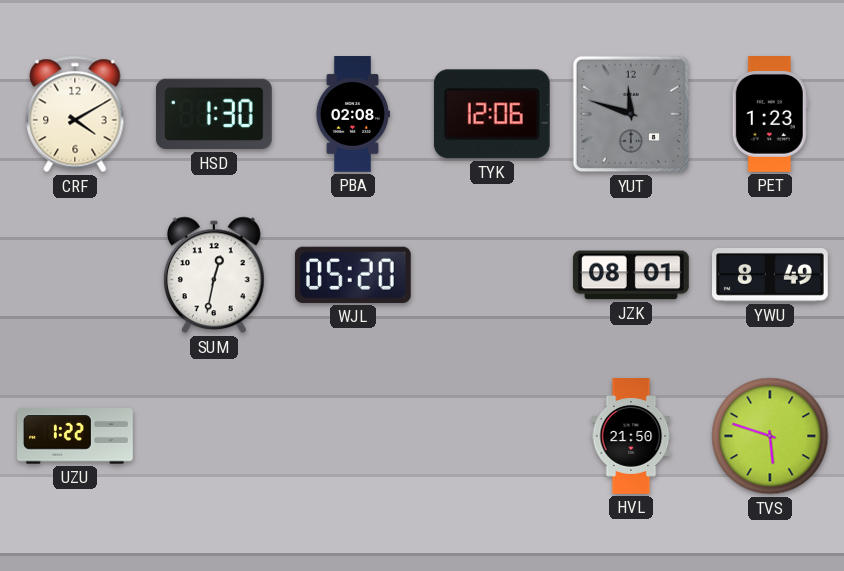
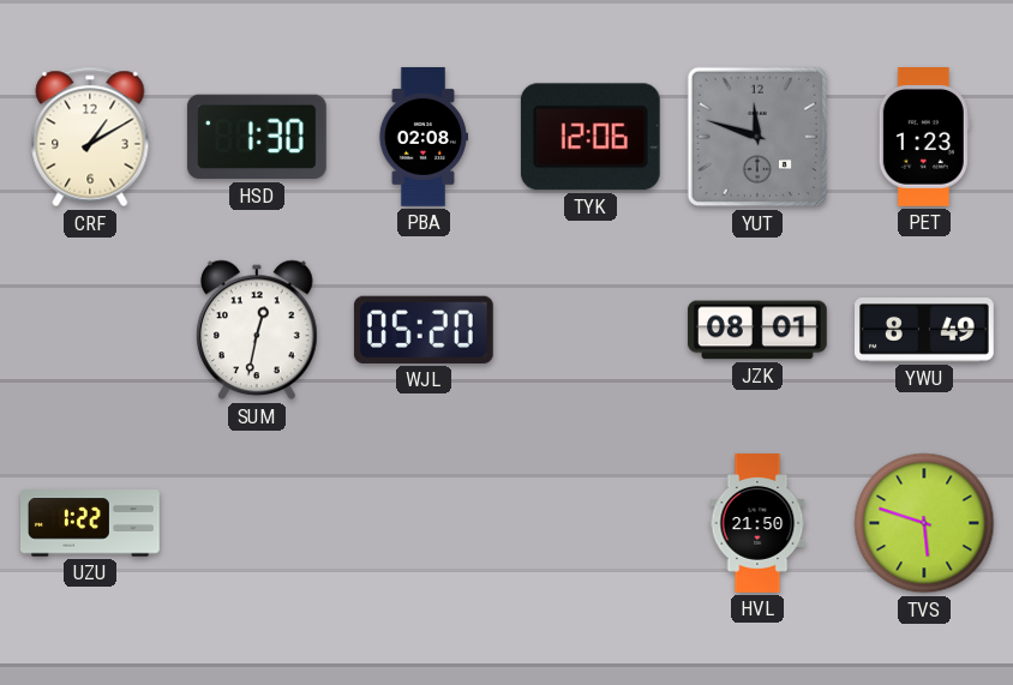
CRF: 4:10 -> 1:10 (90, 137)
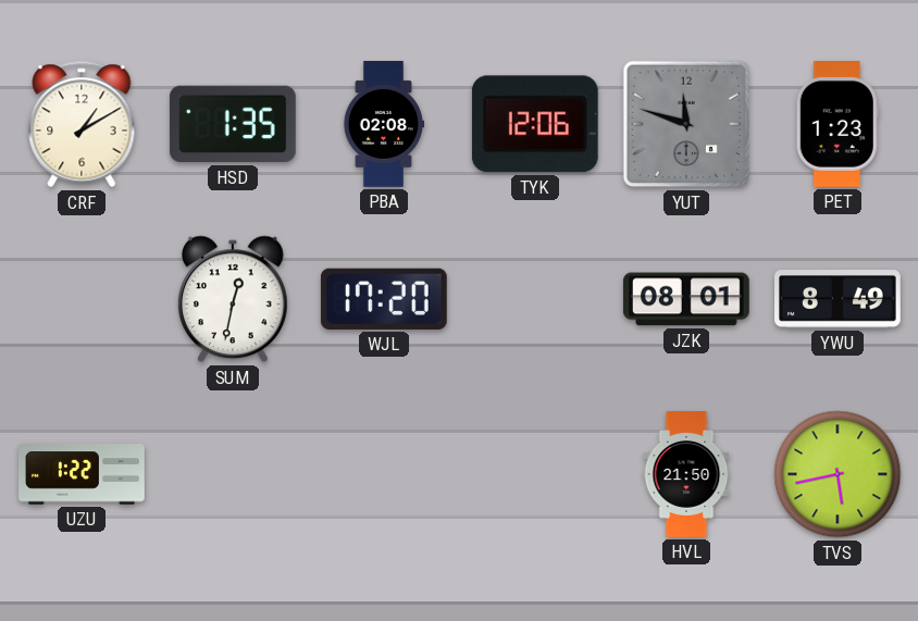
HSD: 1:30 -> 1:35 (233, 124)
WJL: 05:20 -> 17:20 (384, 299)
TVS: 5:48 -> 5:43 (838, 474)
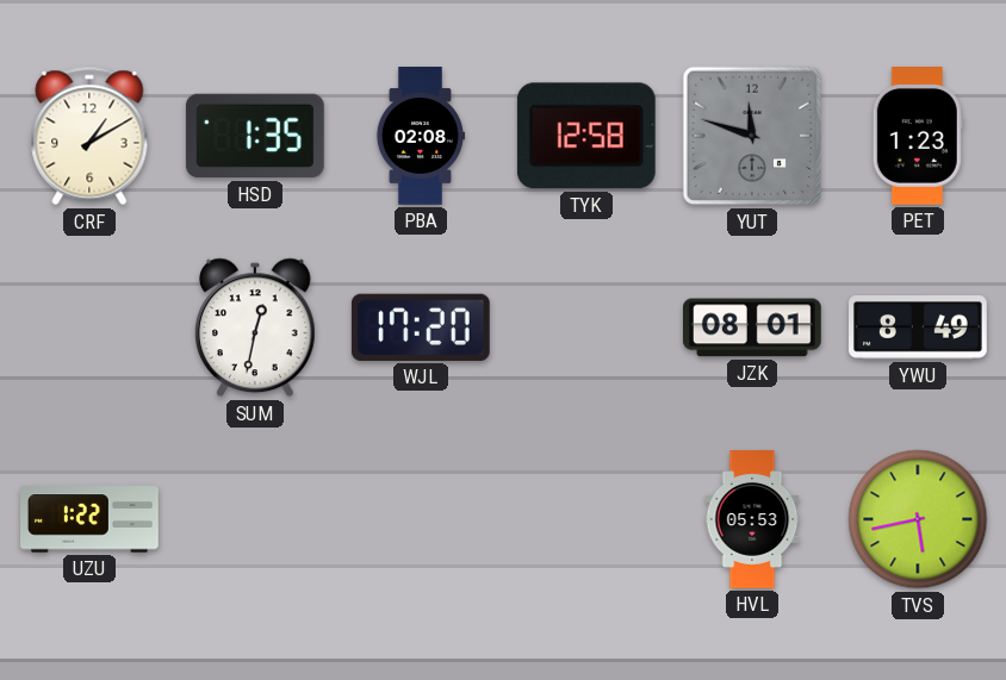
TYK: 12:06 -> 12:58 (586, 136)
HVL: 21:50 -> 05:53 (752, 519)
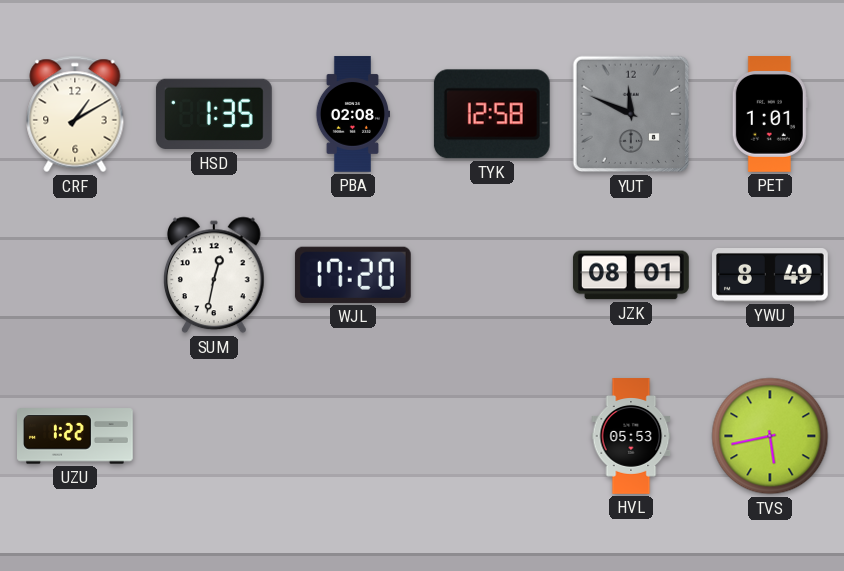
YUT: 11:48 -> 11:49 (631, 114)
PET: 1:23 -> 1:01 (770, 115)
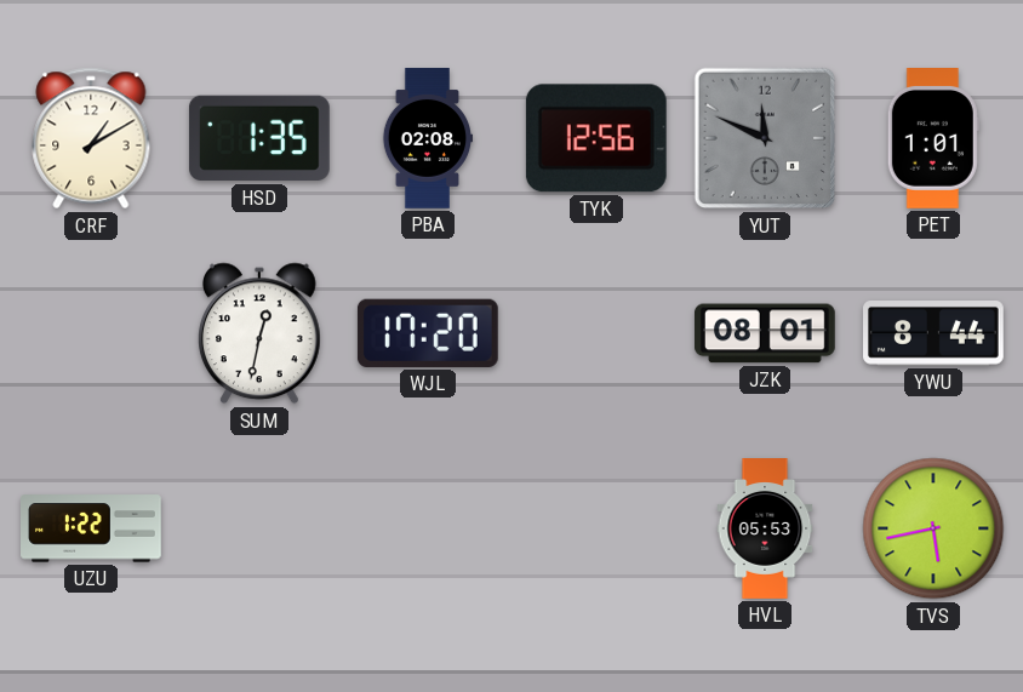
TYK: 12:58 -> 12:56 (596, 138)
YWU: 8:49 -> 8:44 (935, 334)
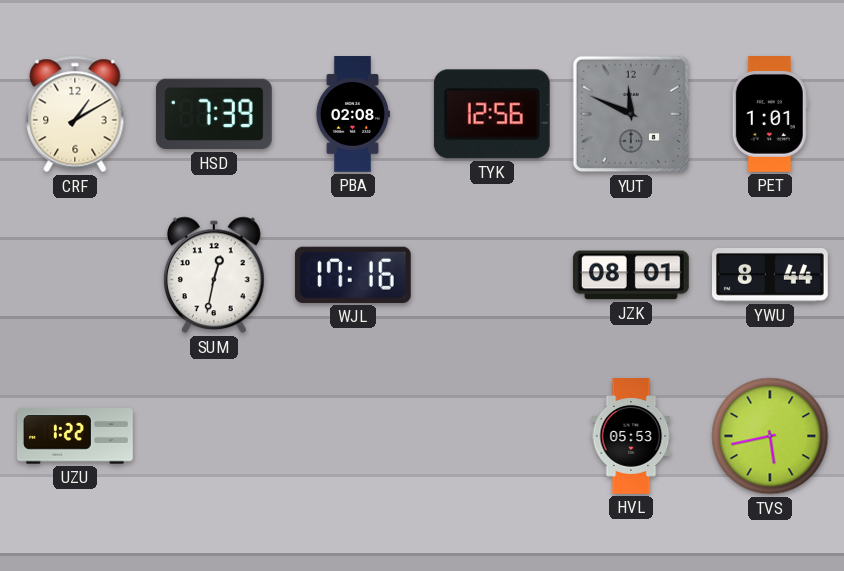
HSD: 1:35 -> 7:39 (214, 114)
WJL: 17:20 -> 17:16 (353, 275)
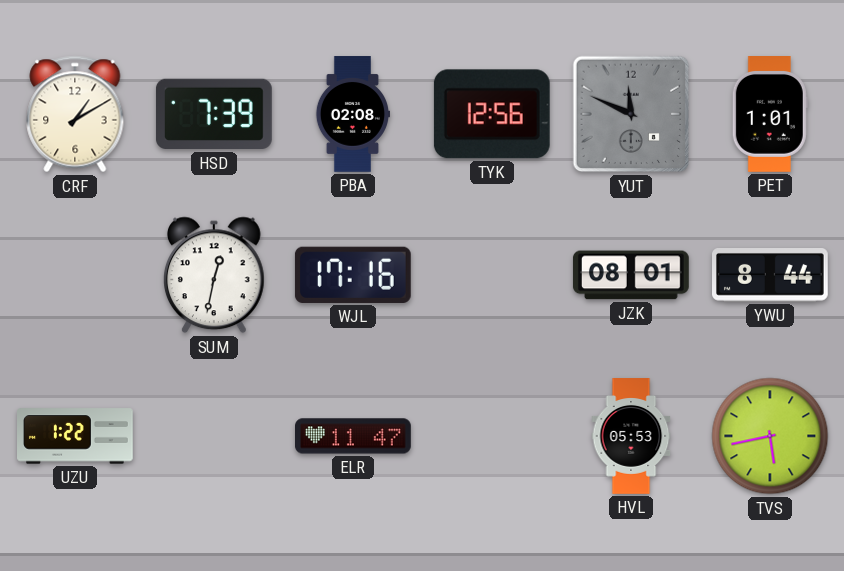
ELR: none -> 11:47 (354, 436)
